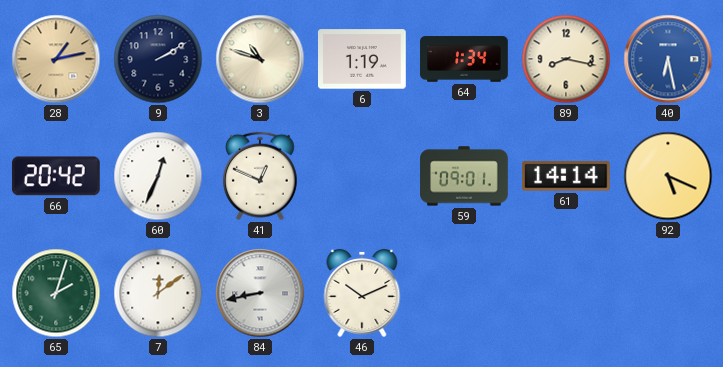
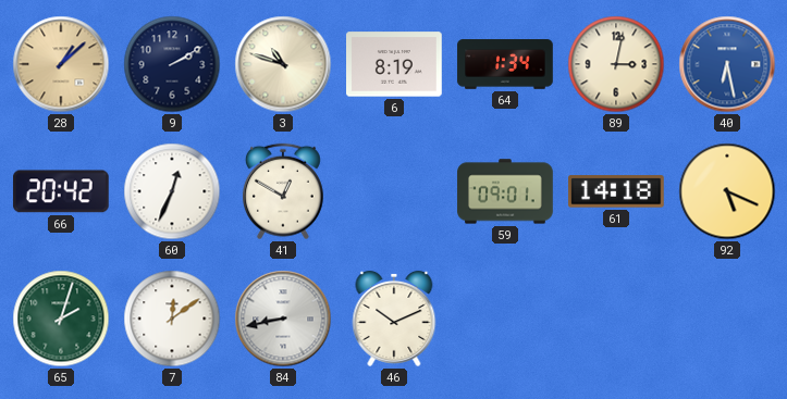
28: 1:13 -> 1:08 (61, 64)
6: 1:19 -> 8:19 (395, 64)
89: 8:17 -> 3:02 (616, 64)
41: 12:49 -> 12:50 (283, 191)
61: 14:14 -> 14:18 (617, 191)
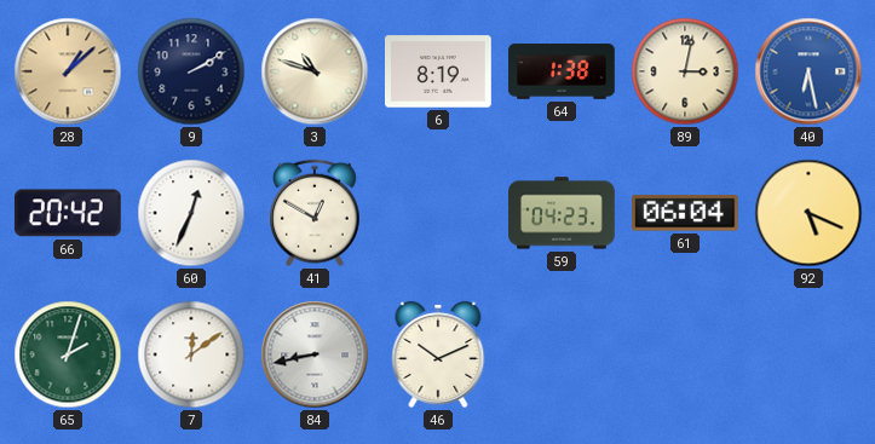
64: 1:34 -> 1:38 (562, 71)
59: 09:01 -> 04:23 (562, 213)
61: 14:18 -> 06:04 (686, 213)
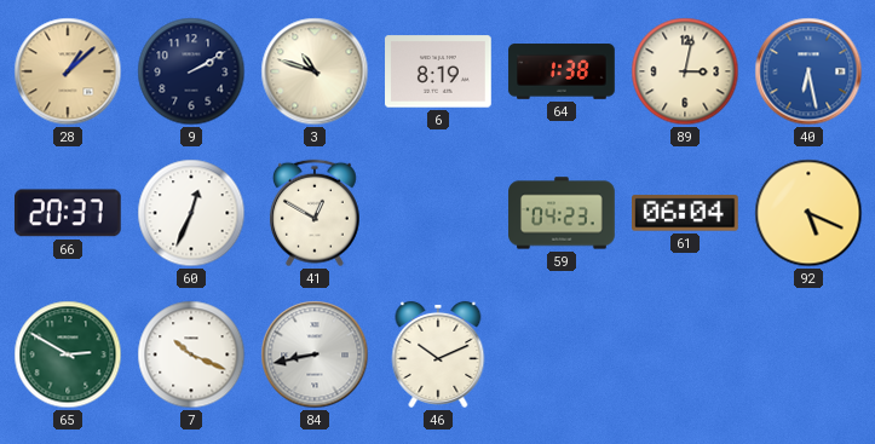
66: 20:42 -> 20:37 (68, 213)
65: 2:03 -> 2:50 (68, 354)
7: 12:09 -> 10:19 (191, 354)
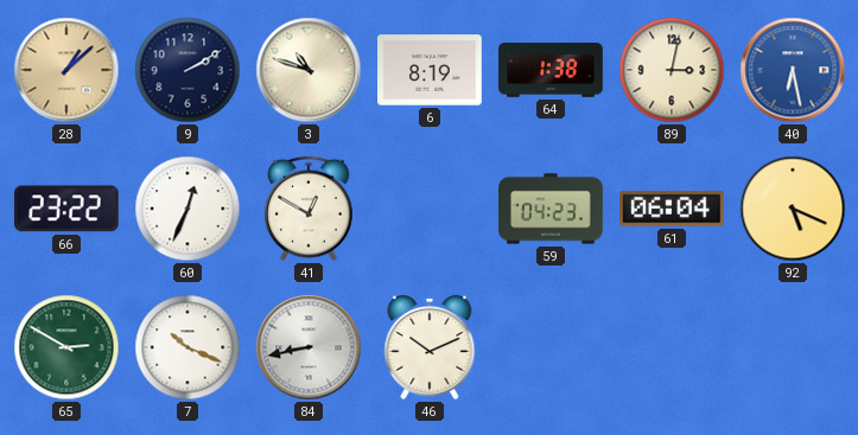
66: 20:37 -> 23:22 (66, 209)
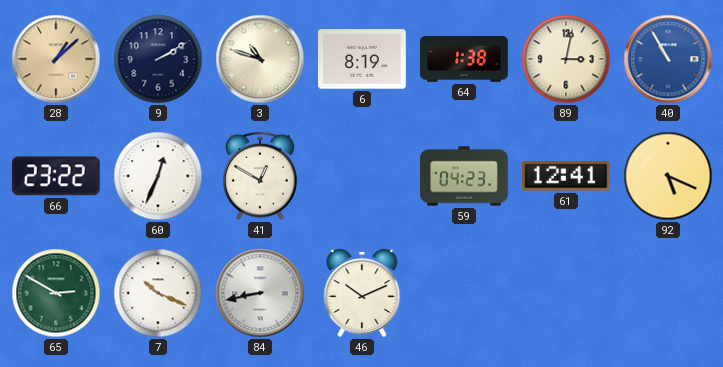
40: 6:28 -> 10:55 (668, 59)
61: 06:04 -> 12:41 (567, 176)
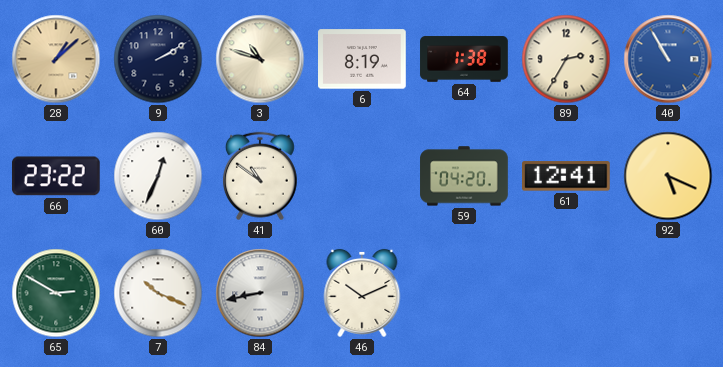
89: 3:02 -> 2:35 (566, 59)
41: 12:50 -> 10:51 (260, 176)
59: 04:23 -> 04:20 (464, 176)
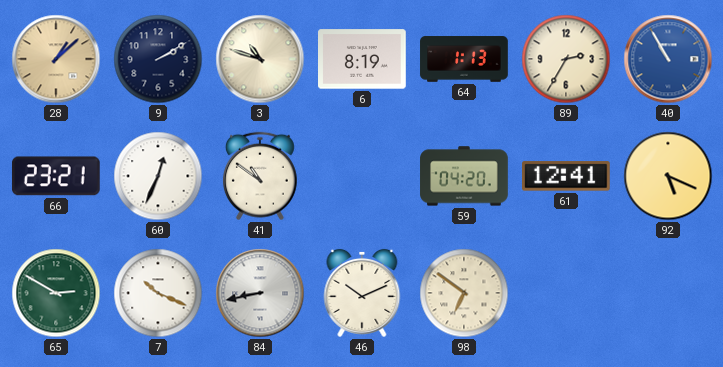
64: 1:38 -> 1:13 (464, 59)
66: 23:22 -> 23:21 (56, 176)
98: none -> 6:51 (464, 293)
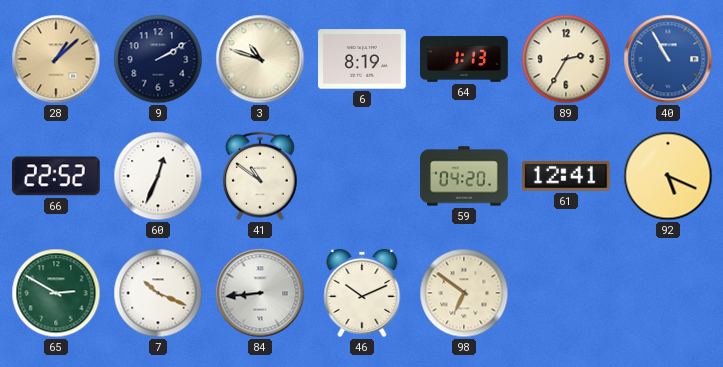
66: 23:21 -> 22:52 (56, 176)
84: 8:43 -> 8:44 (260, 293)
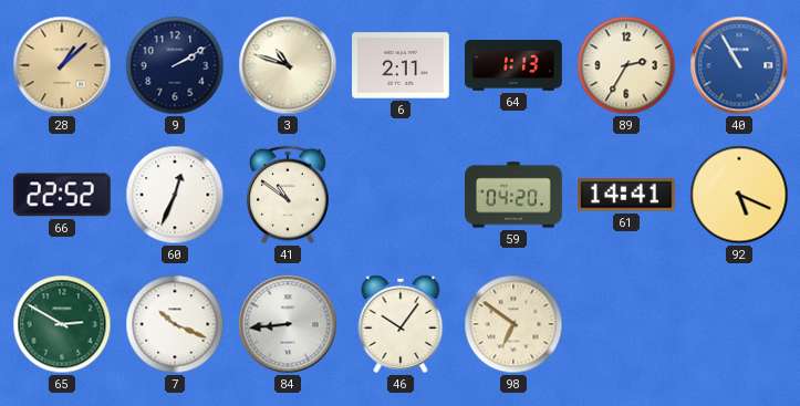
6: 8:19 -> 2:11 (402, 65)
61: 12:41 -> 14:41 (627, 195)
46: 10:11 -> 10:06 (401, 324)
